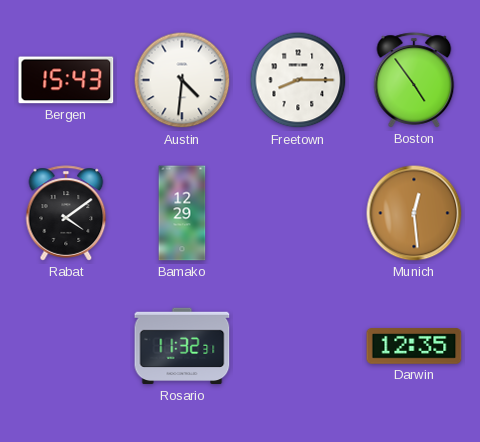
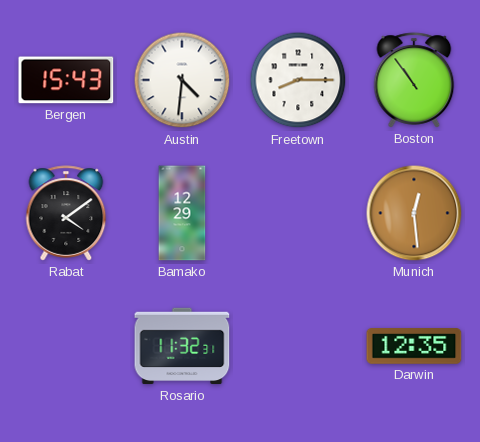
Boston: 4:54 -> 10:54 (414, 80)
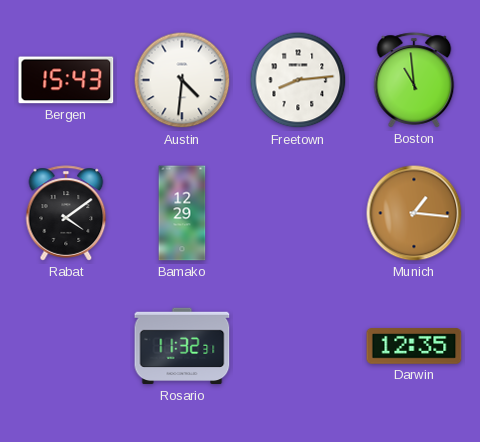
Freetown: 8:15 -> 8:14 (298, 80)
Boston: 10:54 -> 10:59 (414, 80)
Munich: 12:29 -> 1:16 (414, 213)
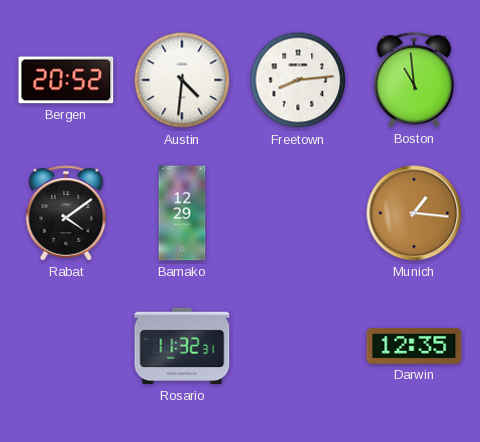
Bergen: 15:43 -> 20:52 (66, 80)
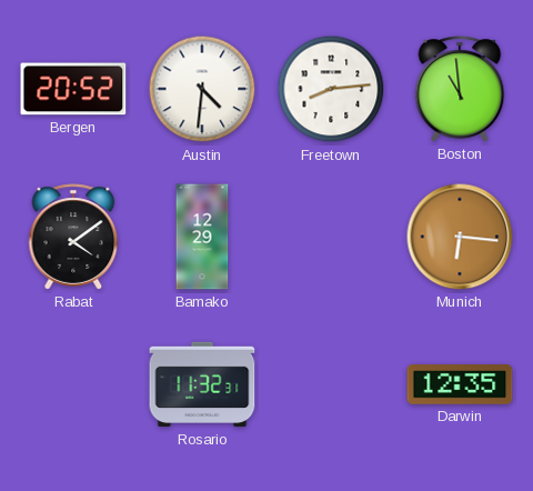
Munich: 1:16 -> 6:16 (460, 237)
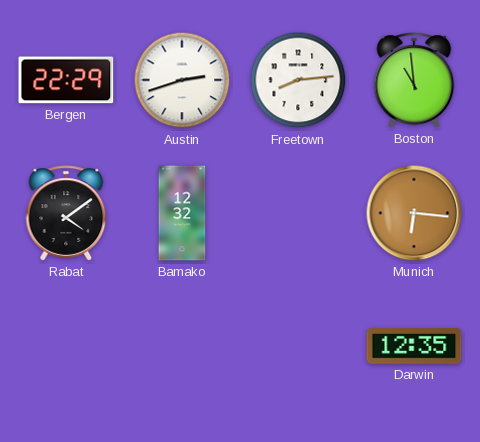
Bergen: 20:52 -> 22:29 (66, 80)
Austin: 4:31 -> 2:42 (182, 80)
Bamako: 12:29 -> 12:32 (182, 213)
Rosario: 11:32 -> none (202, 384)
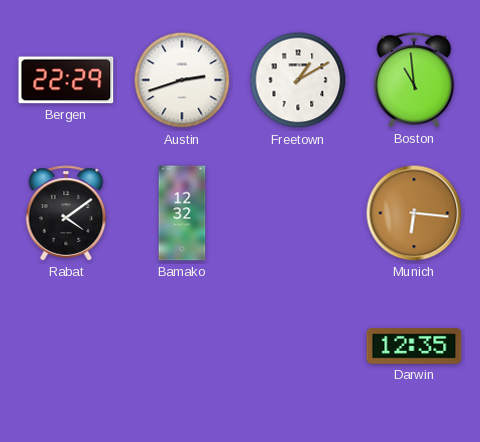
Freetown: 8:14 -> 1:10 (298, 80)
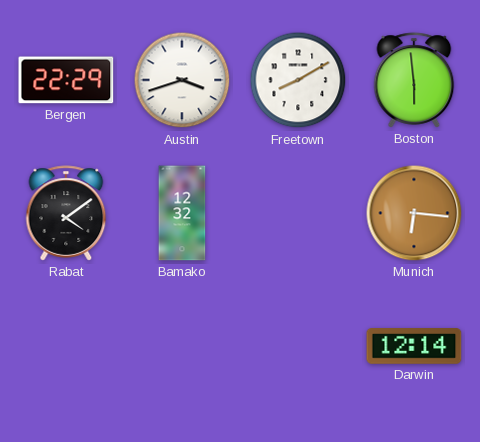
Austin: 2:42 -> 3:42 (182, 80)
Freetown: 1:10 -> 8:10 (298, 80)
Boston: 10:59 -> 5:59 (414, 80)
Darwin: 12:35 -> 12:14 (414, 346)
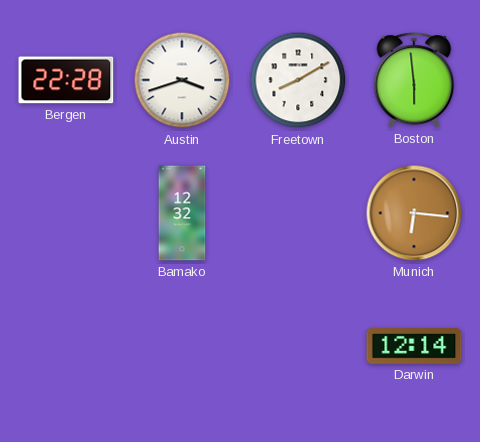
Bergen: 22:29 -> 22:28 (66, 80)
Rabat: 4:09 -> none (66, 213)
